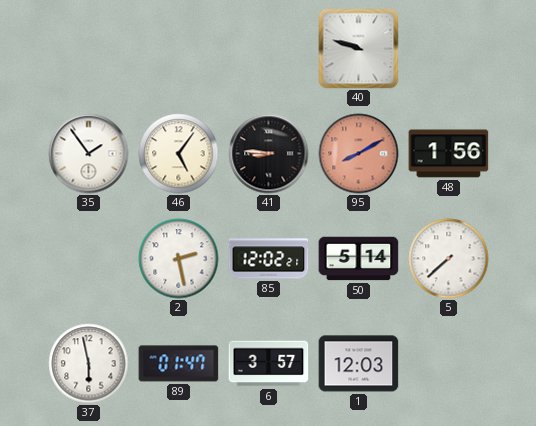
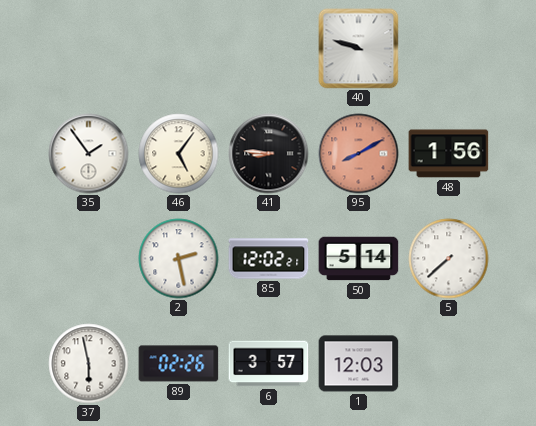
89: 01:47 -> 02:26 (179, 364)
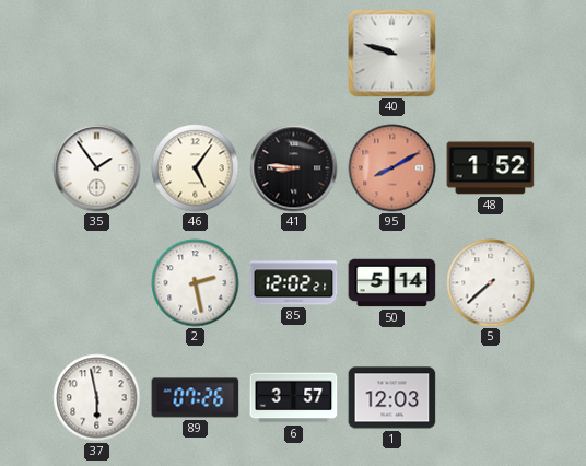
48: 1:56 -> 1:52 (491, 168)
89: 02:26 -> 07:26 (196, 398)
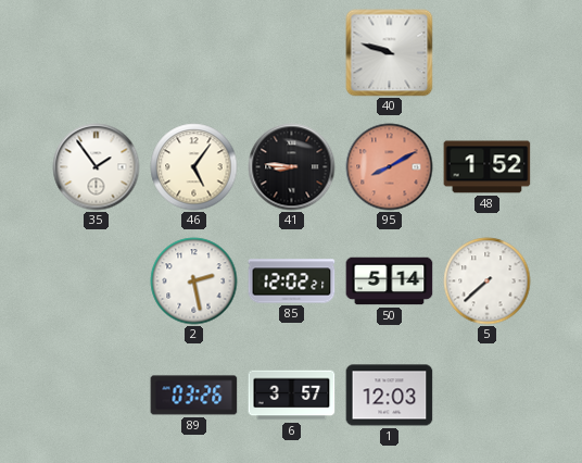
37: 5:58 -> none (97, 398)
89: 07:26 -> 03:26 (194, 396)
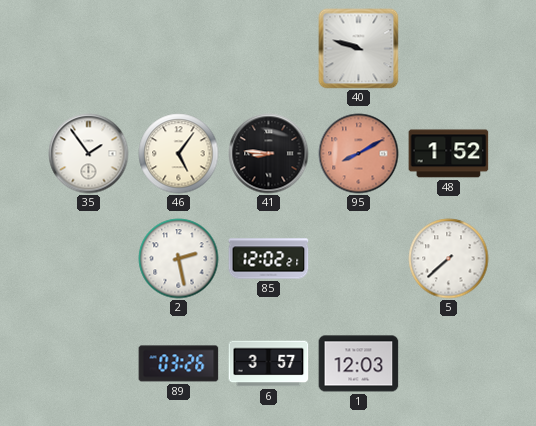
50: 5:14 -> none (390, 281)
